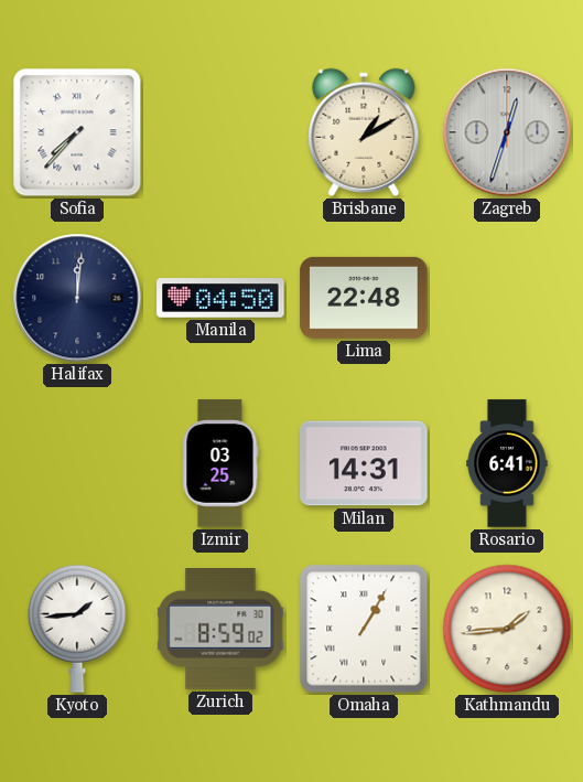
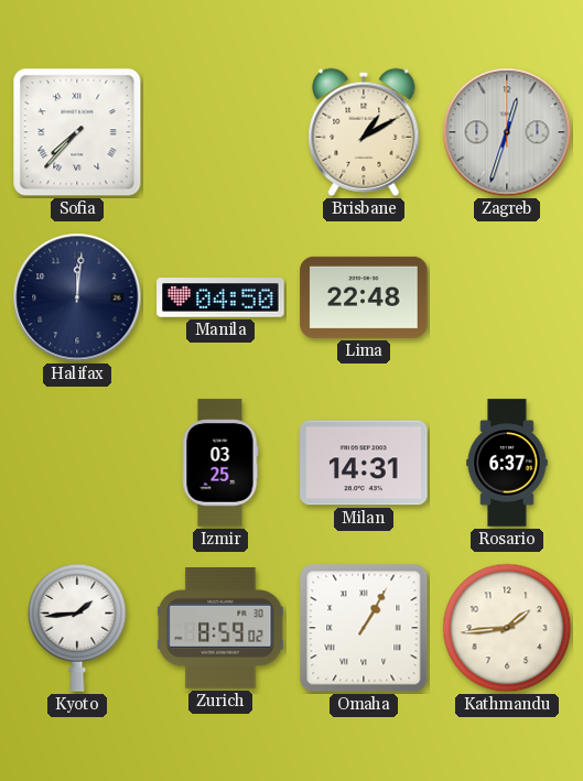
Rosario: 6:41 -> 6:37 (507, 463)
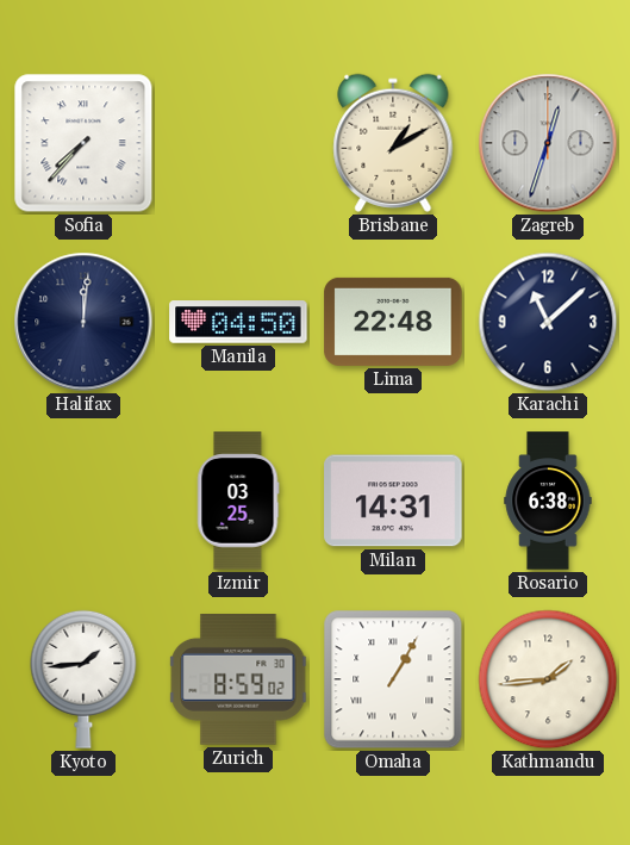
Karachi: none -> 11:08 (548, 322)
Rosario: 6:37 -> 6:38 (548, 501)
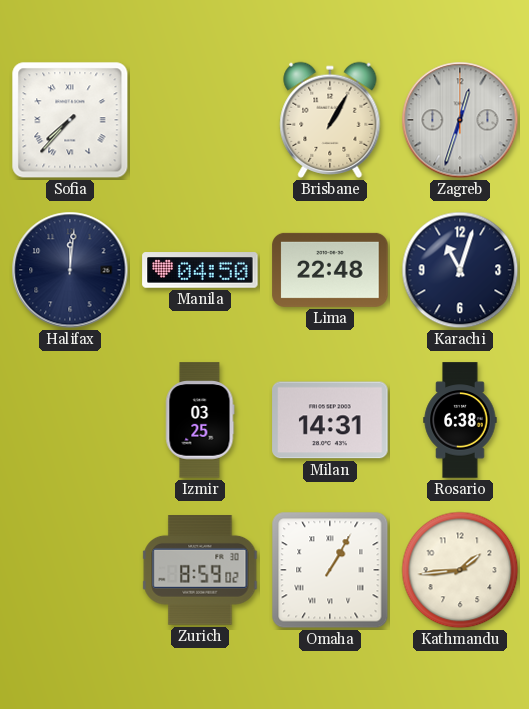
Brisbane: 1:10 -> 1:05 (330, 120)
Karachi: 11:08 -> 11:03 (460, 270)
Kyoto: 1:44 -> none (83, 679)
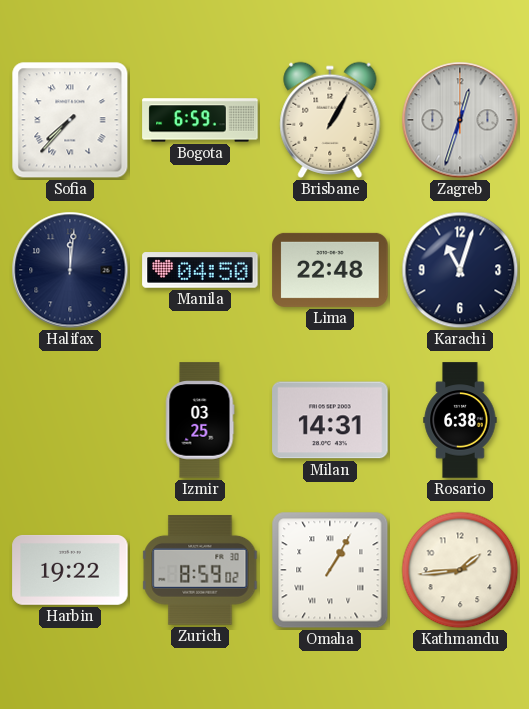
Bogota: none -> 6:59 (200, 120)
Harbin: none -> 19:22 (70, 570)
